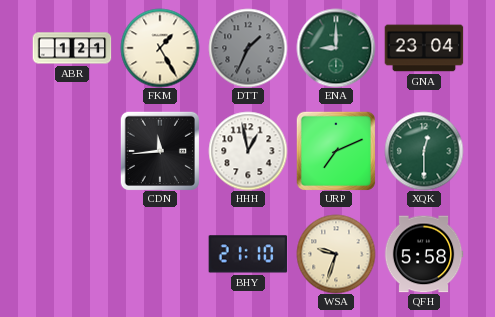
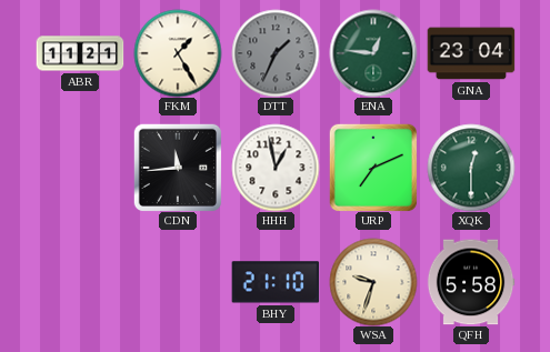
ABR: 1:21 -> 11:21 (80, 53)
ENA: 9:00 -> 12:46 (373, 53)
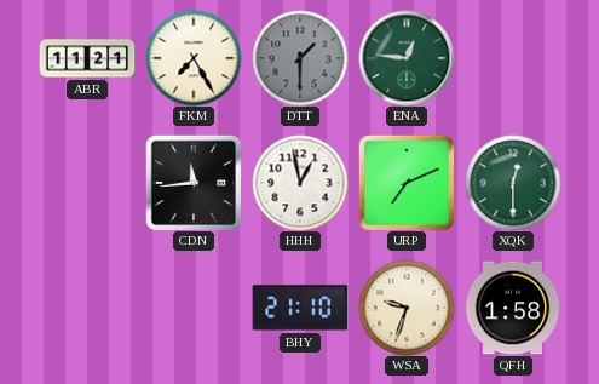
FKM: 1:25 -> 7:25 (194, 58)
DTT: 1:34 -> 1:30 (300, 58)
GNA: 23:04 -> none (471, 53)
QFH: 5:58 -> 1:58 (513, 308)
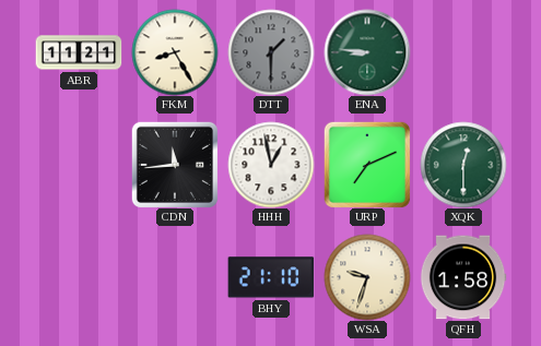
FKM: 7:25 -> 8:25 (175, 52)
ENA: 12:46 -> 8:46 (367, 52)
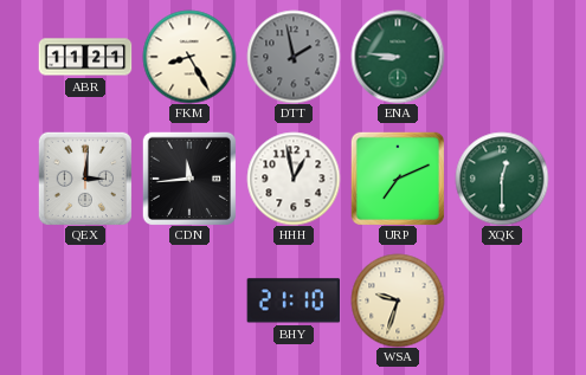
DTT: 1:30 -> 1:58 (294, 57)
QEX: none -> 3:01 (85, 179)
QFH: 1:58 -> none (463, 277)
